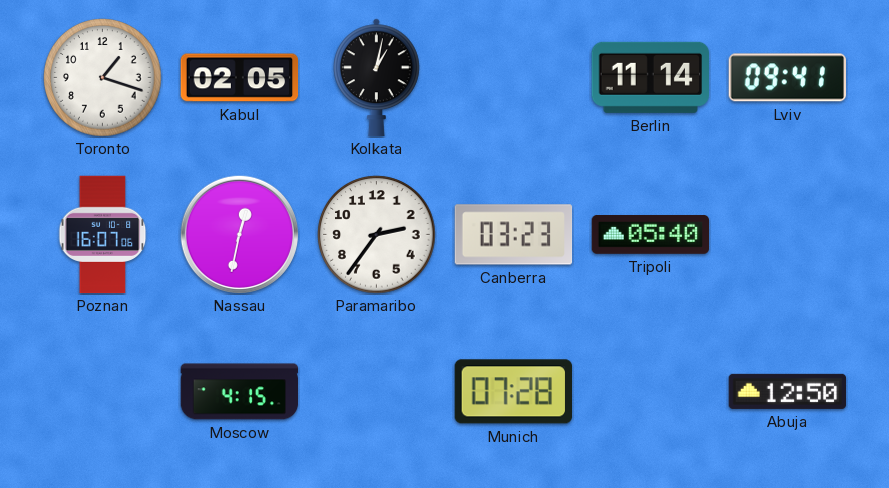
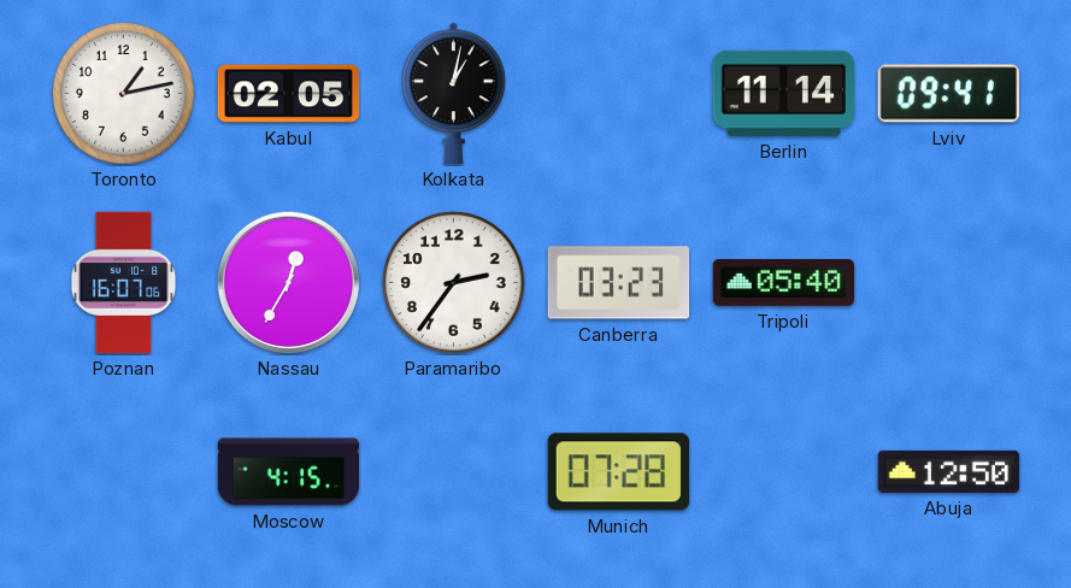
Toronto: 1:18 -> 1:13 (124, 94)
Nassau: 12:32 -> 12:35 (288, 282)
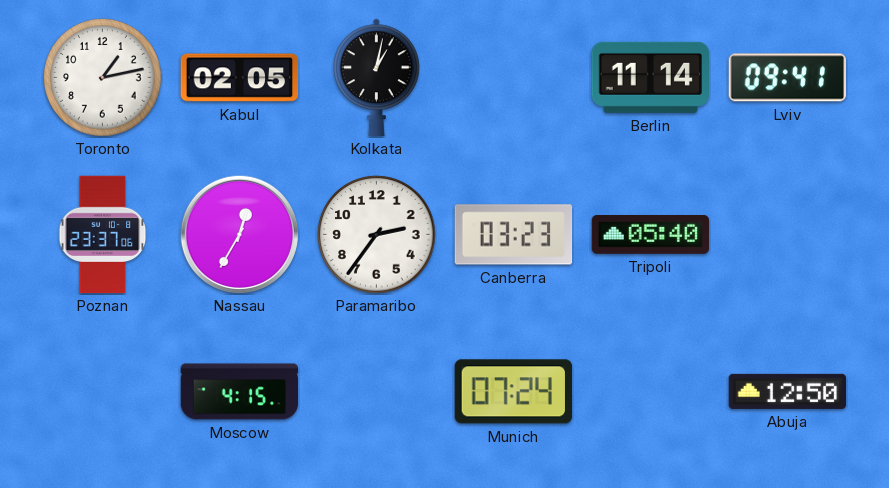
Poznan: 16:07 -> 23:37 (103, 235)
Munich: 07:28 -> 07:24 (513, 392)
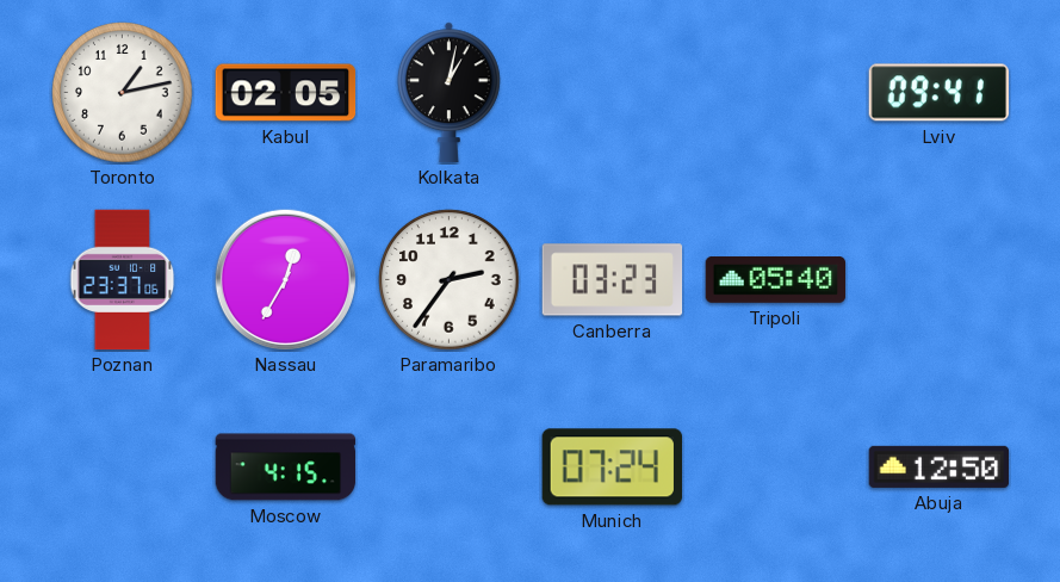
Berlin: 11:14 -> none (650, 77)
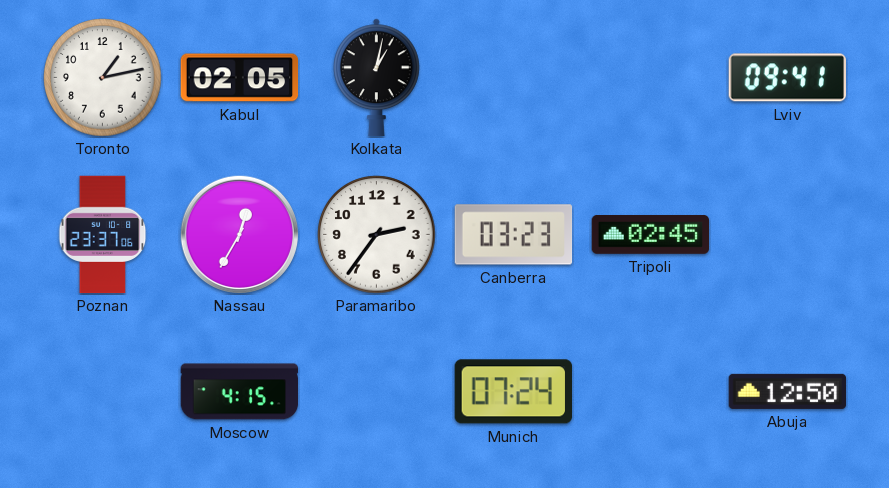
Tripoli: 05:40 -> 02:45 (651, 235)
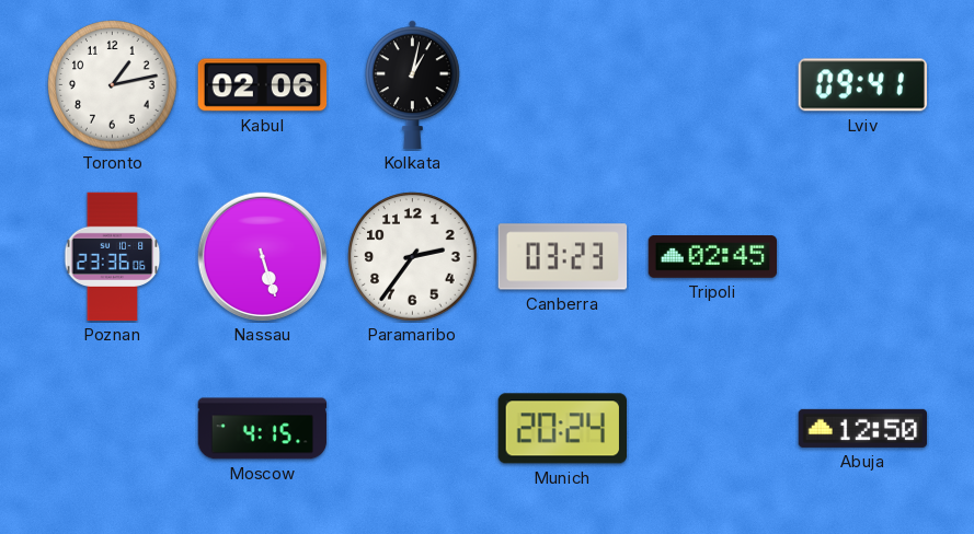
Kabul: 02:05 -> 02:06 (263, 85)
Poznan: 23:37 -> 23:36 (113, 257)
Nassau: 12:35 -> 5:27 (262, 256)
Munich: 07:24 -> 20:24 (562, 429)
